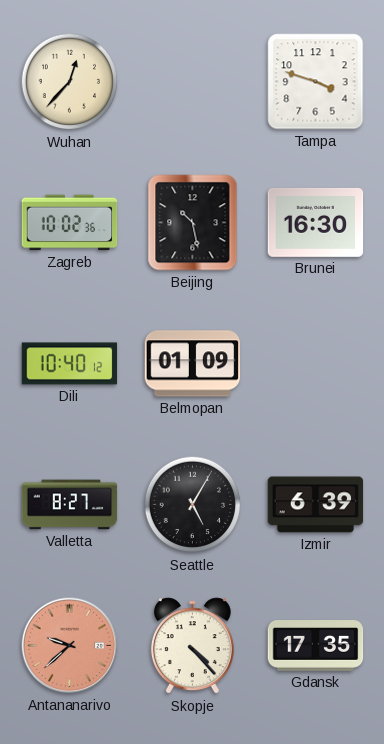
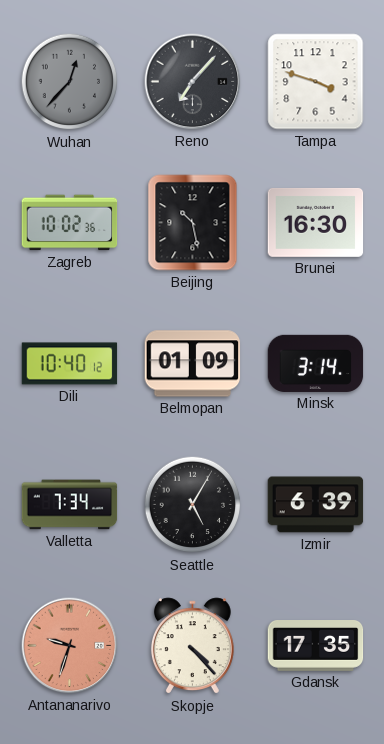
Wuhan dial: cream -> grey (70, 82)
Reno: none -> 7:07 (193, 82)
Minsk: none -> 3:14 (316, 363)
Valletta: 8:27 -> 7:34 (70, 505)
Antananarivo: 9:38 -> 9:33 (70, 646)
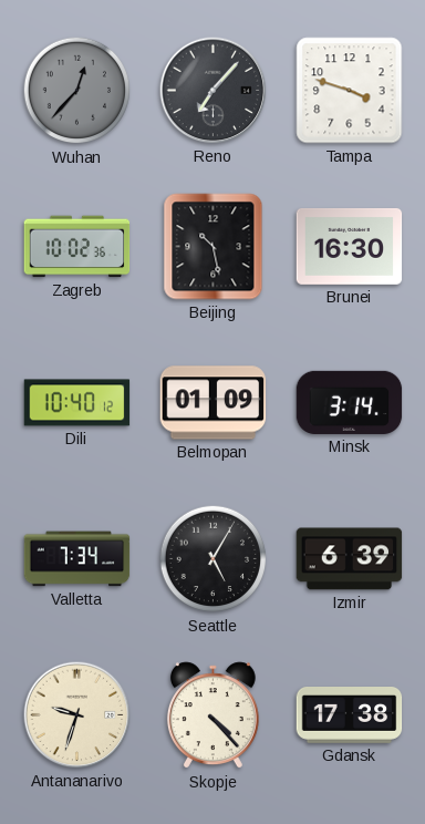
Antananarivo dial: salmon -> cream (77, 715)
Gdansk: 17:35 -> 17:38 (350, 715)
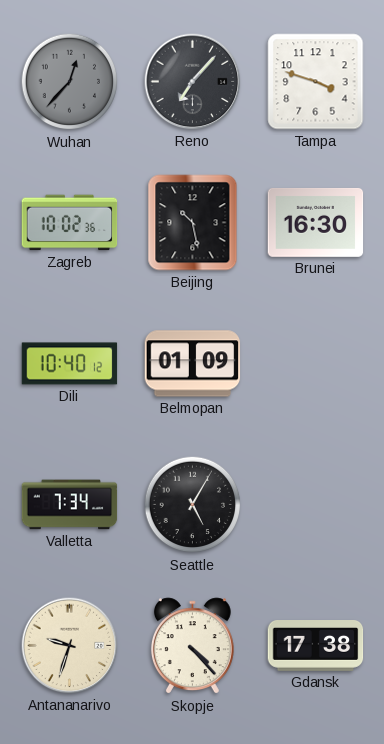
Minsk: 3:14 -> none (350, 402)
Izmir: 6:39 -> none (350, 559)
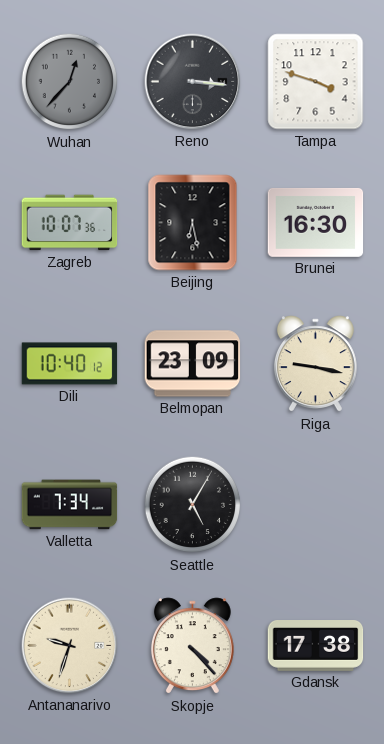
Reno: 7:07 -> 3:16 (193, 82)
Zagreb: 10:02 -> 10:07 (70, 223)
Beijing: 10:28 -> 6:28 (193, 223)
Belmopan: 01:09 -> 23:09 (193, 364)
Riga: none -> 9:17 (315, 364)
